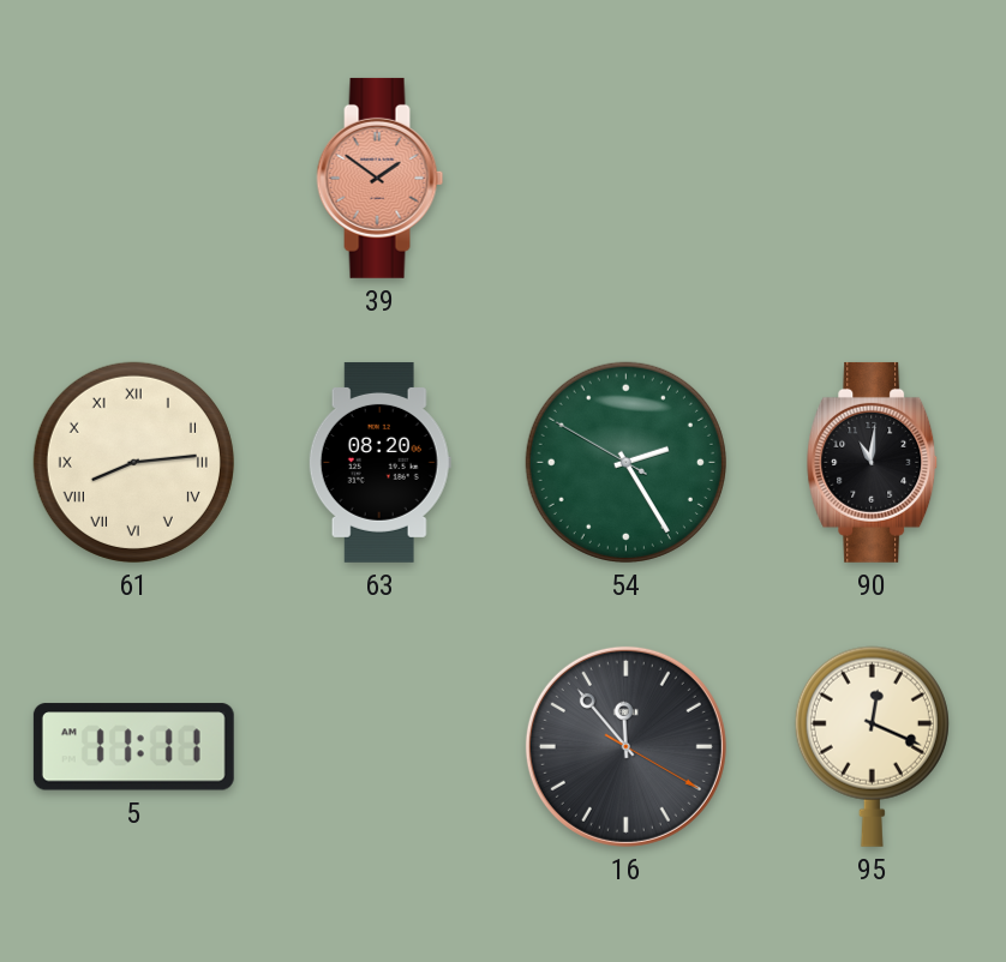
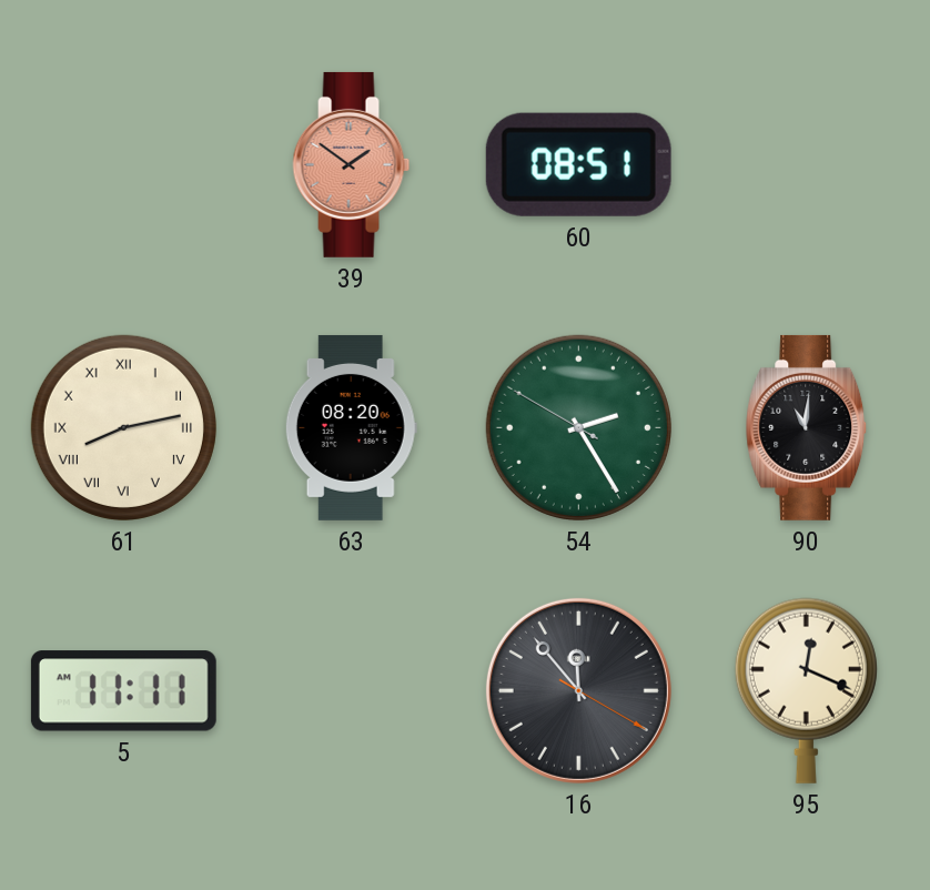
60: none -> 08:51 (578, 164)
61: 8:14 -> 8:13 (123, 427)
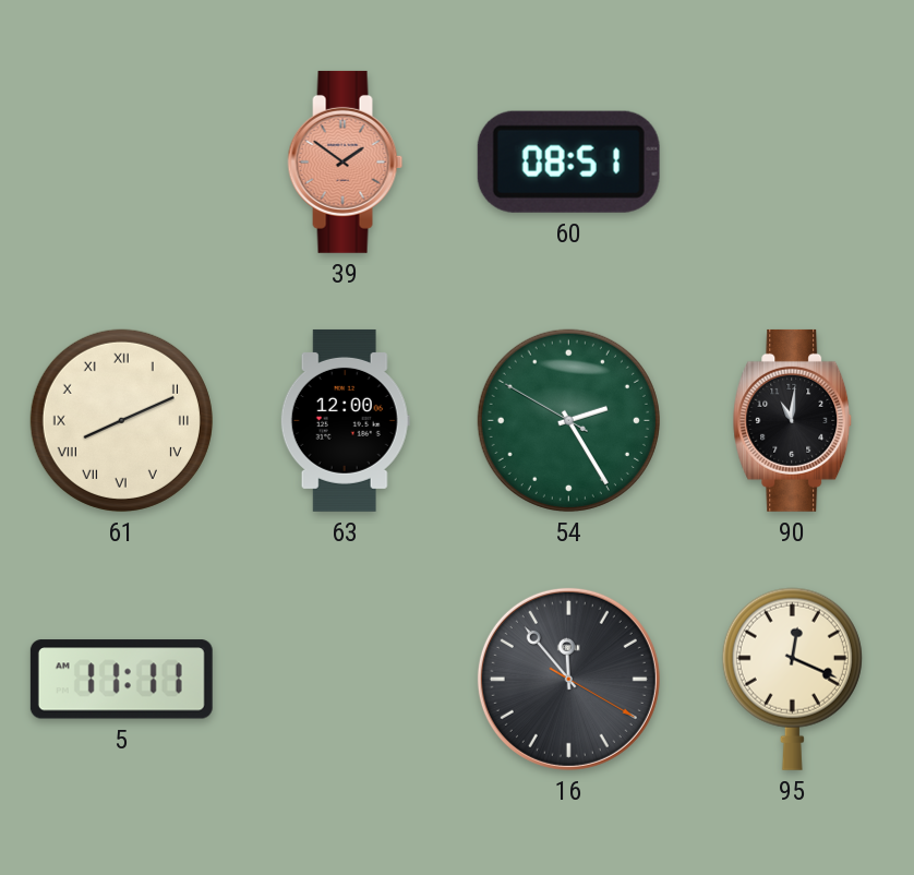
61: 8:13 -> 8:11 (121, 420)
63: 08:20 -> 12:00 (345, 420)
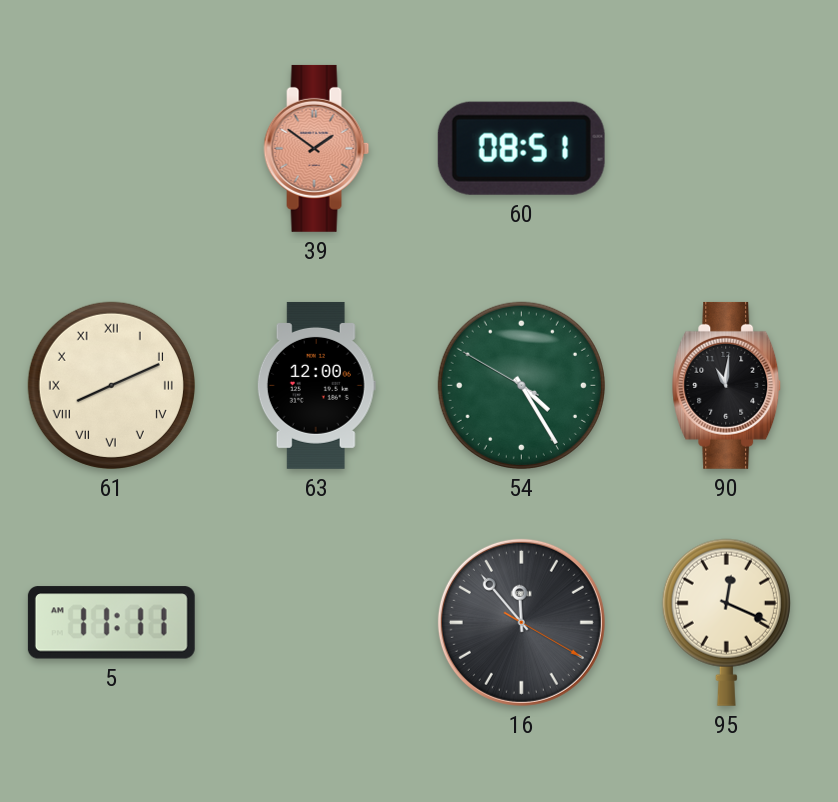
54: 2:24 -> 4:24 (521, 385)
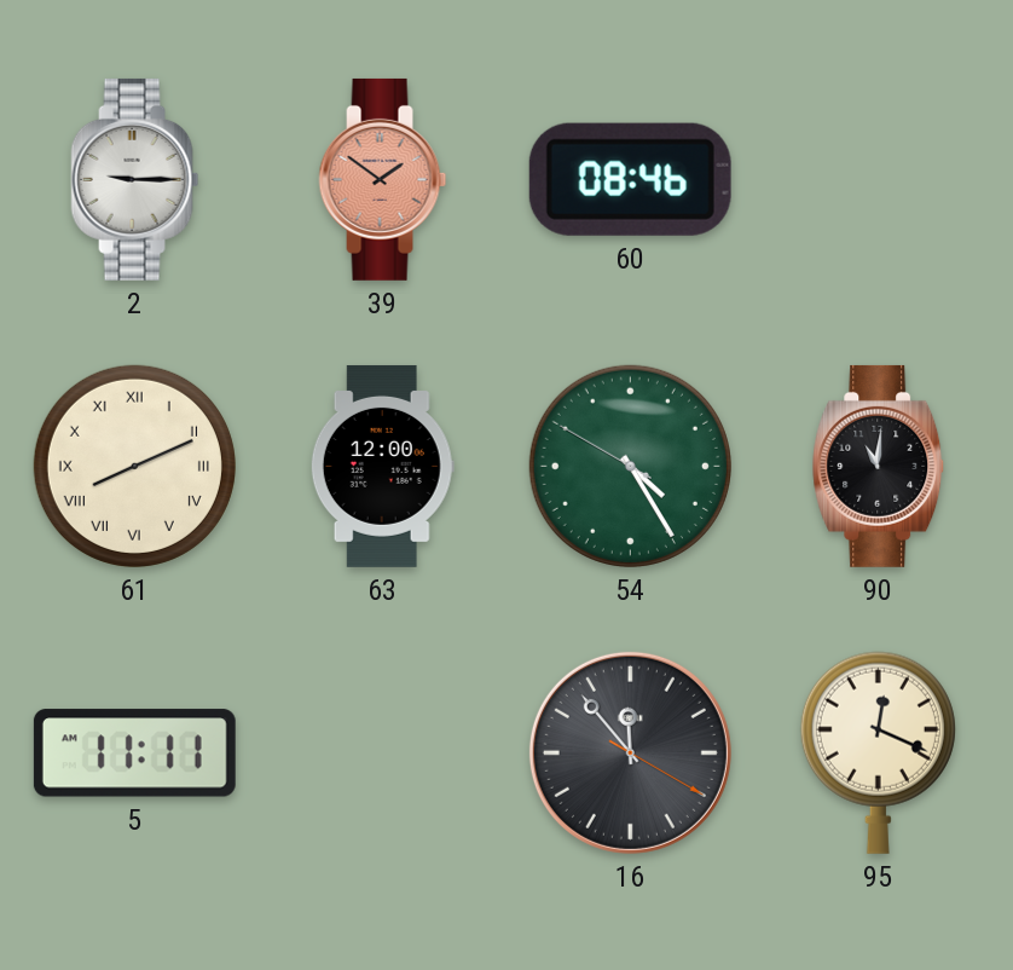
2: none -> 9:15 (135, 179)
60: 08:51 -> 08:46 (630, 179)
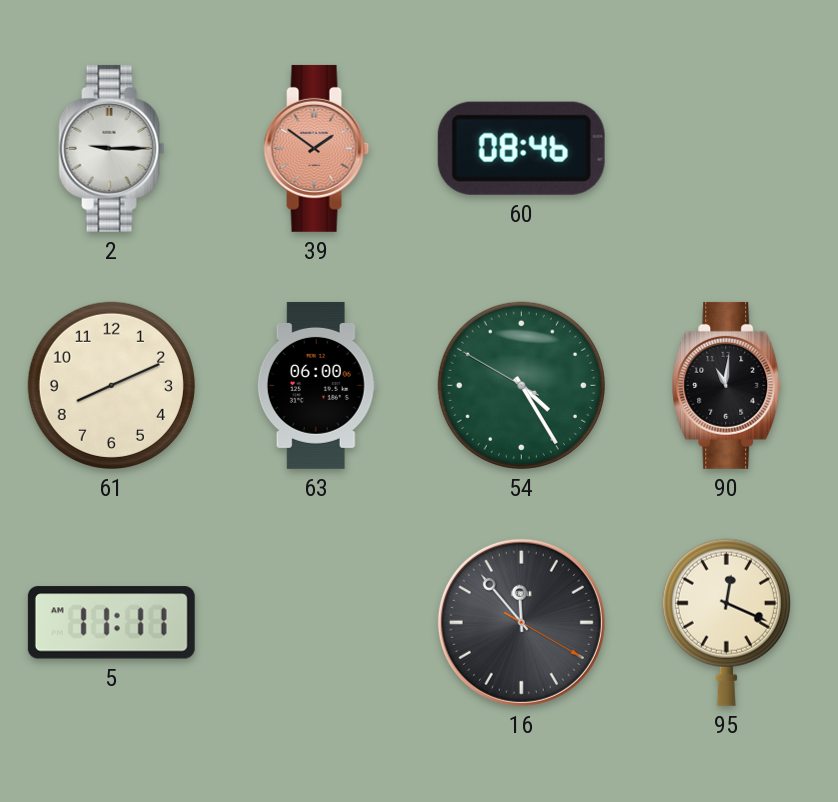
61 numerals: Roman -> Arabic (111, 385)
63: 12:00 -> 06:00 (316, 385)
